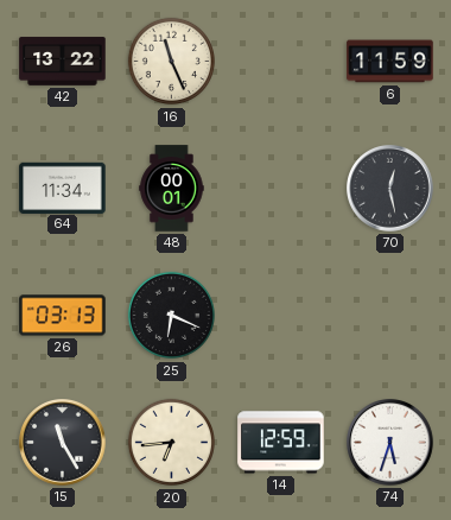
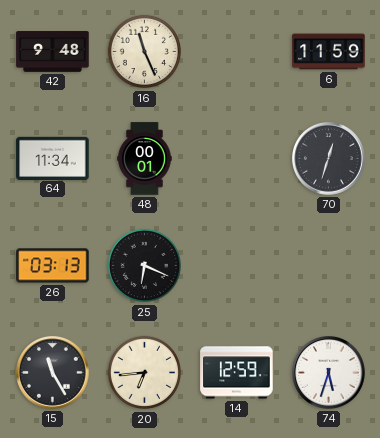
42: 13:22 -> 9:48 (53, 52)
70: 12:28 -> 12:33 (329, 159)
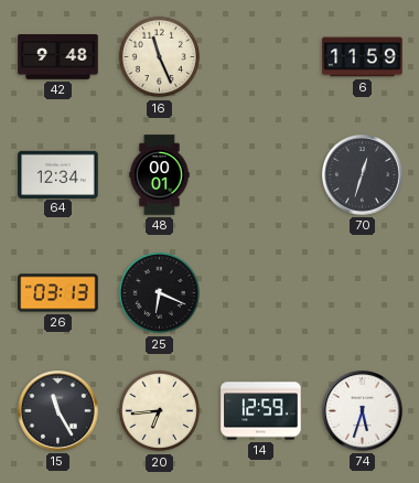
64: 11:34 -> 12:34 (58, 174)
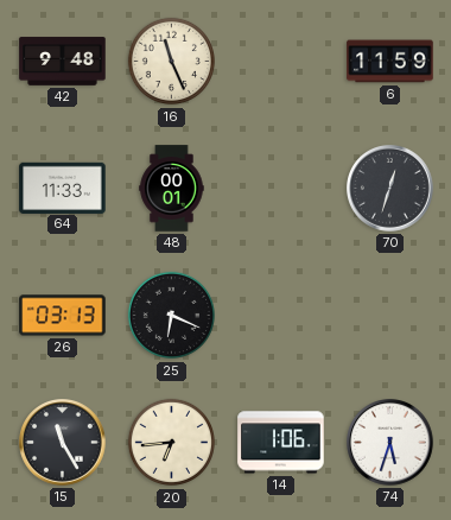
64: 12:34 -> 11:33 (63, 188)
14: 12:59 -> 1:06 (281, 443)
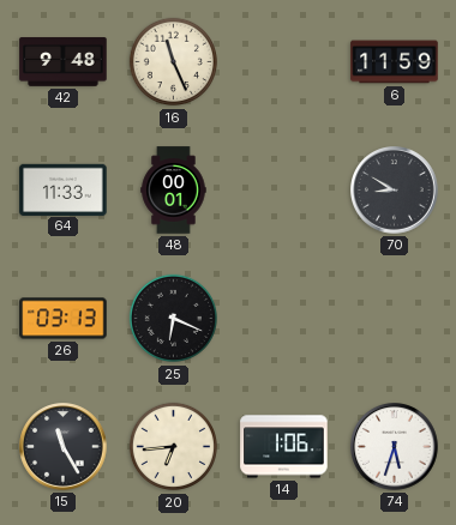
70: 12:33 -> 8:50 (395, 191)
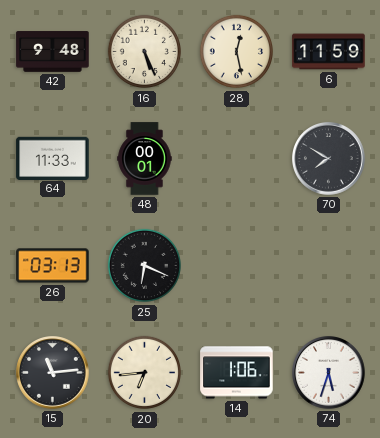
16: 11:26 -> 5:26 (144, 52)
28: none -> 12:28 (236, 52)
70: 8:50 -> 7:50 (329, 159)
15: 11:25 -> 11:14 (53, 373)
